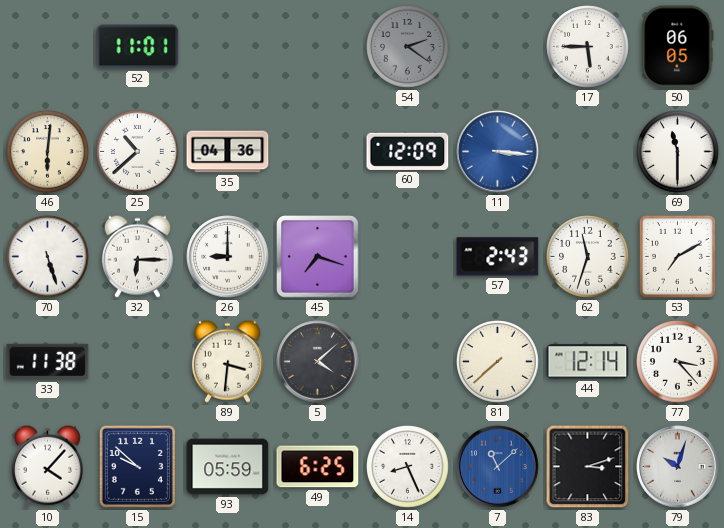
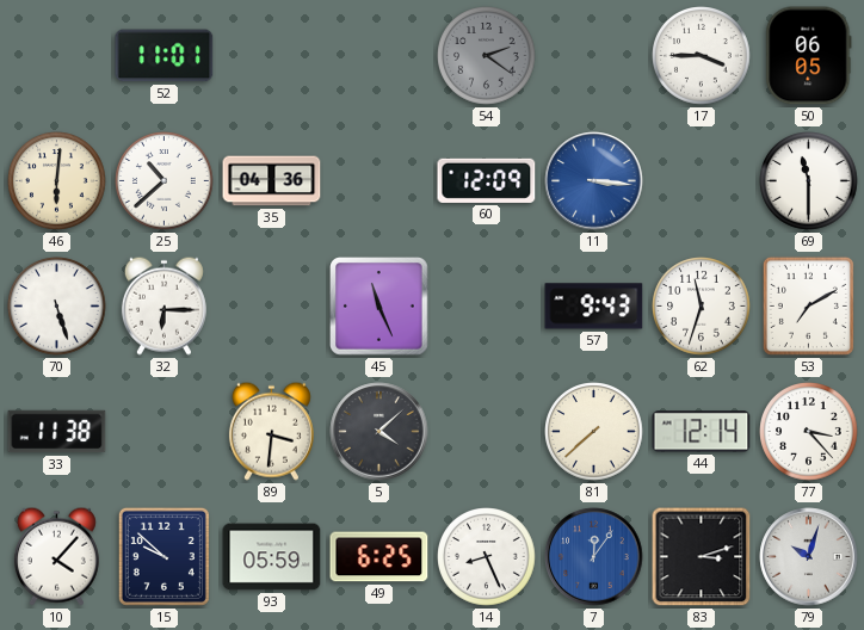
17: 5:45 -> 3:45 (702, 56)
26: 9:00 -> none (228, 257)
45: 7:18 -> 11:26 (379, 307)
57: 2:43 -> 9:43 (594, 307)
7: 11:08 -> 12:06 (594, 557)
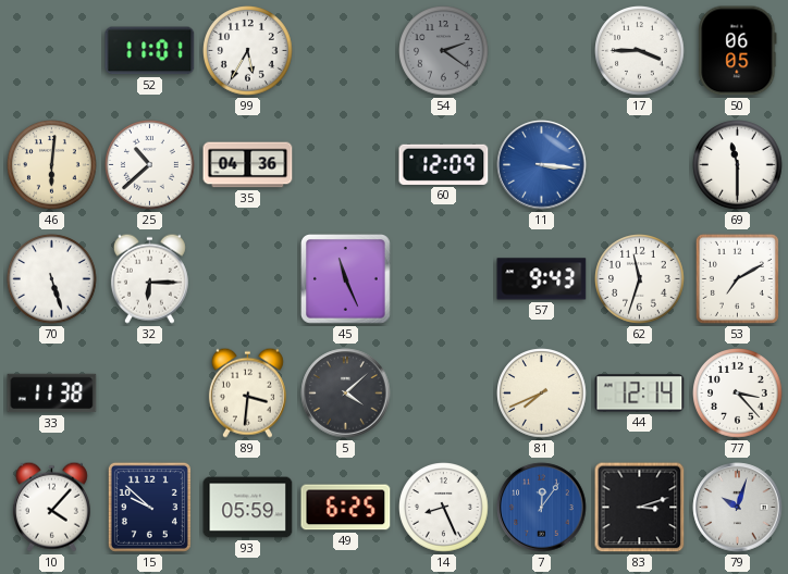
99: none -> 5:35 (248, 51)
81: 7:38 -> 7:41 (542, 394)
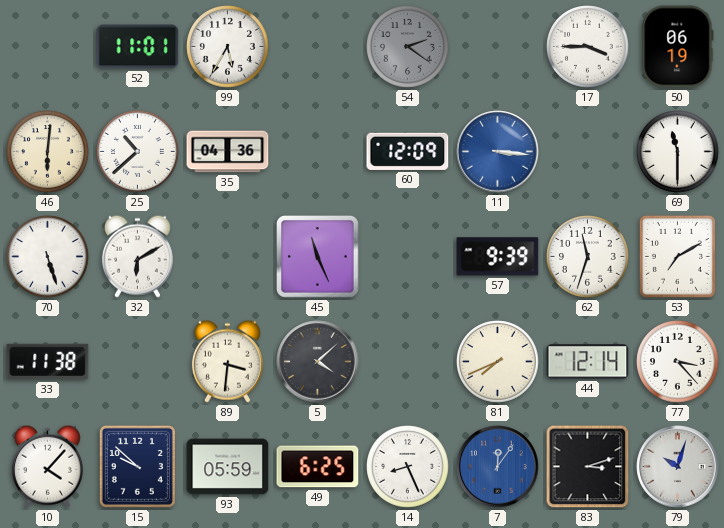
50: 06:05 -> 06:19 (678, 47)
32: 6:15 -> 6:10 (137, 256)
57: 9:43 -> 9:39 (498, 257)
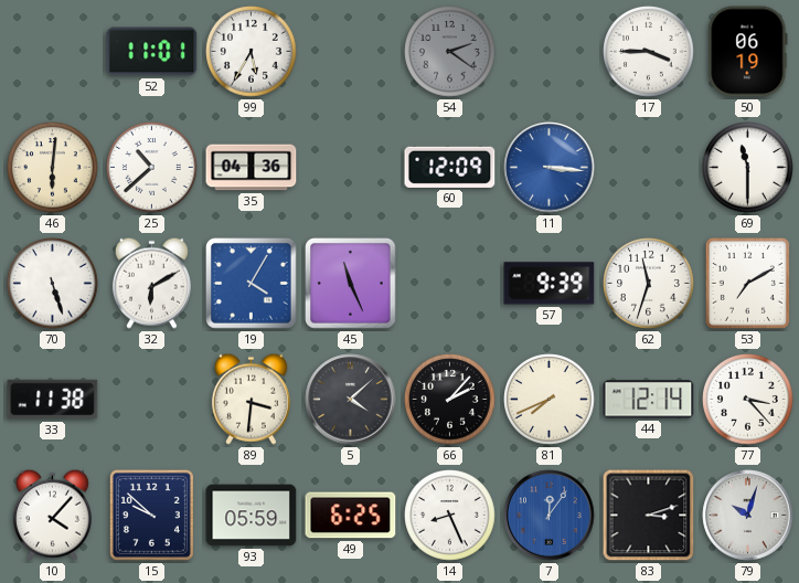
19: none -> 4:05 (252, 284)
66: none -> 2:07 (450, 400)
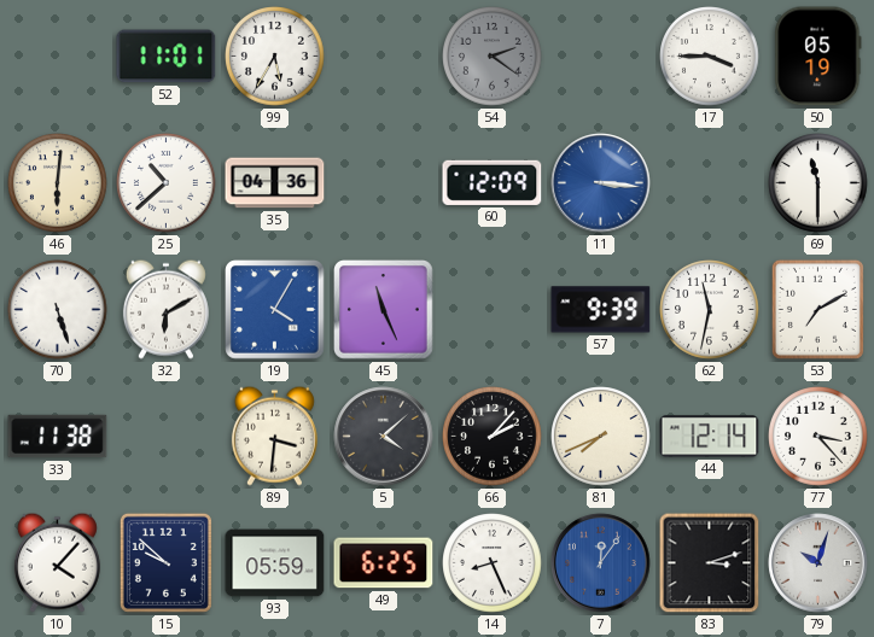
50: 06:19 -> 05:19 (818, 57)
62: 11:33 -> 11:32 (710, 310)
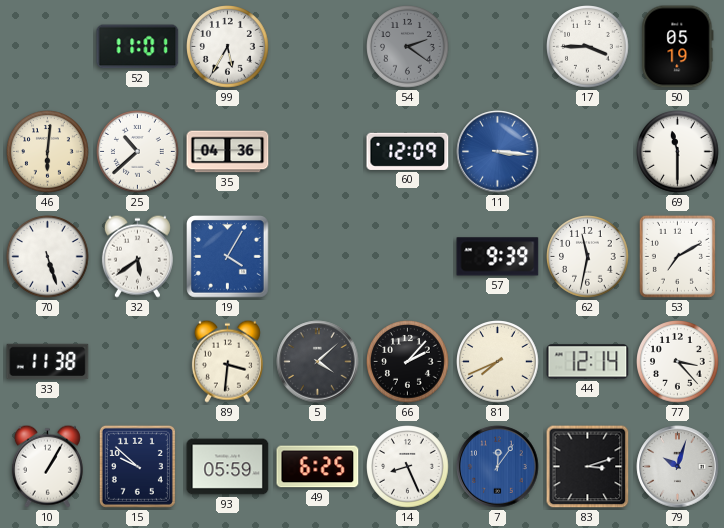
32: 6:10 -> 5:39 (137, 256)
45: 11:26 -> none (384, 310)
10: 4:07 -> 1:05 (47, 466)
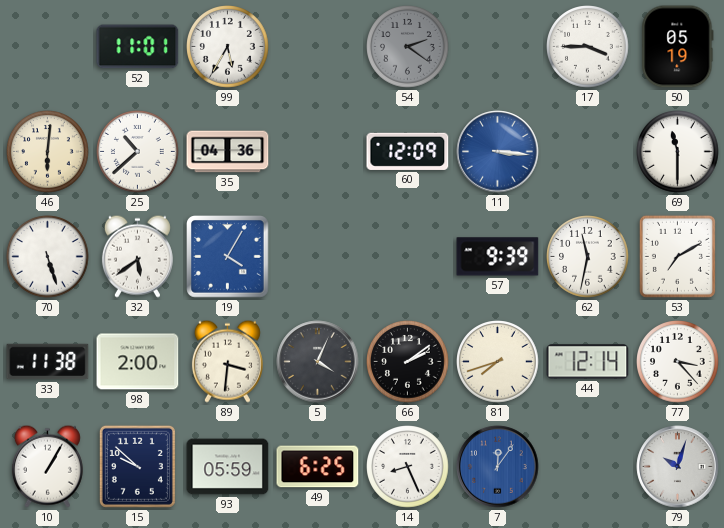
98: none -> 2:00 (138, 362)
5: 4:08 -> 4:04 (318, 362)
66: 2:07 -> 2:09 (408, 362)
81: 7:41 -> 7:42 (498, 362)
83: 3:12 -> none (588, 467)
